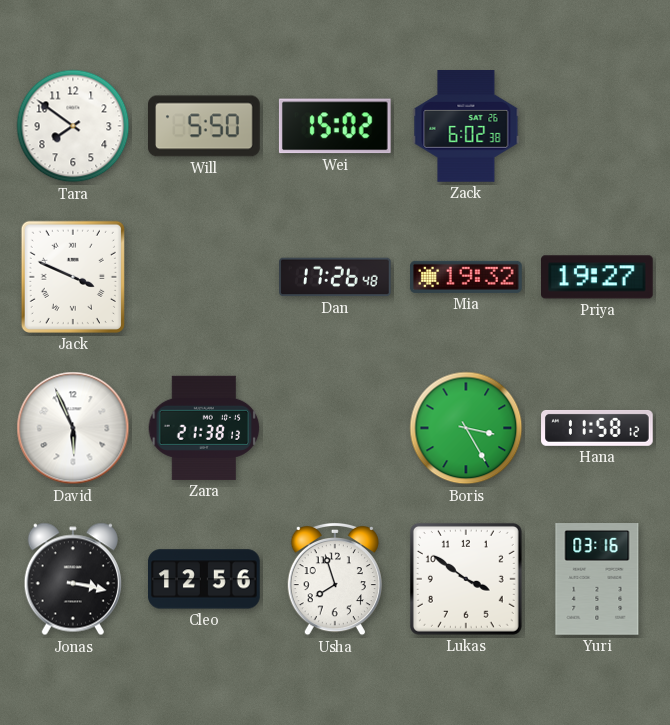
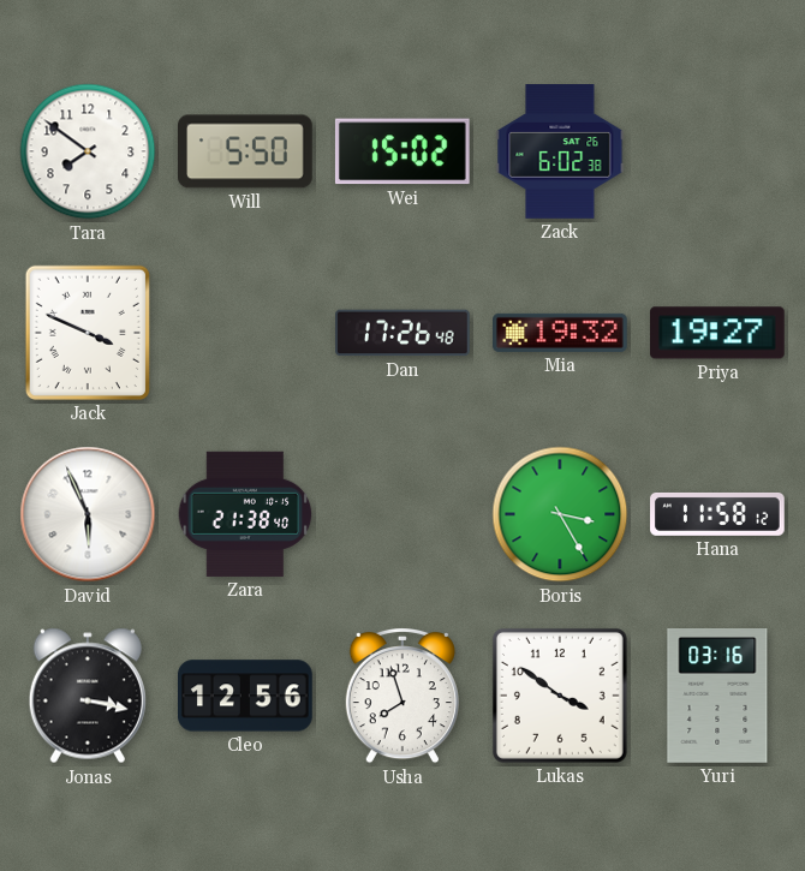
Zara: 21:38:13 -> 21:38:40 (245, 514)
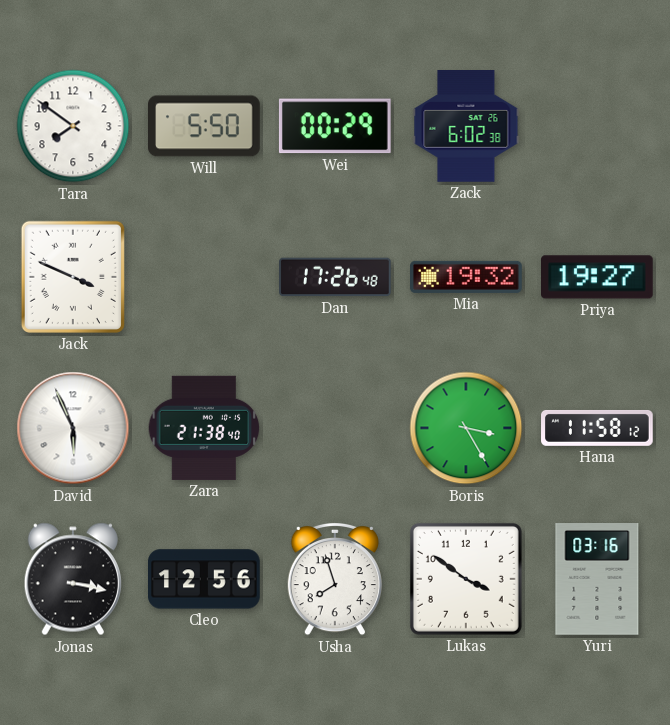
Wei: 15:02 -> 00:29 (335, 126)
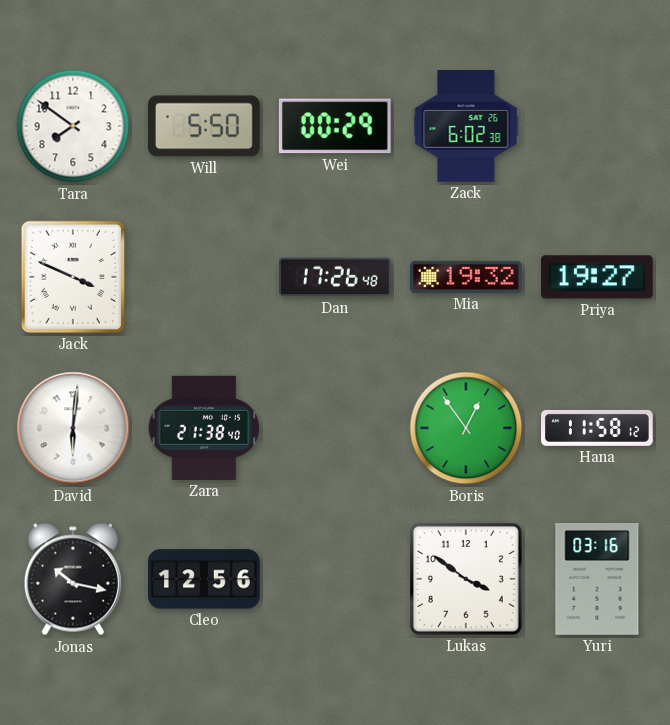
David: 5:56 -> 6:01 (73, 428)
Boris: 3:25 -> 12:54 (466, 428)
Jonas: 3:17 -> 10:17 (73, 579)
Usha: 7:57 -> none (335, 579)
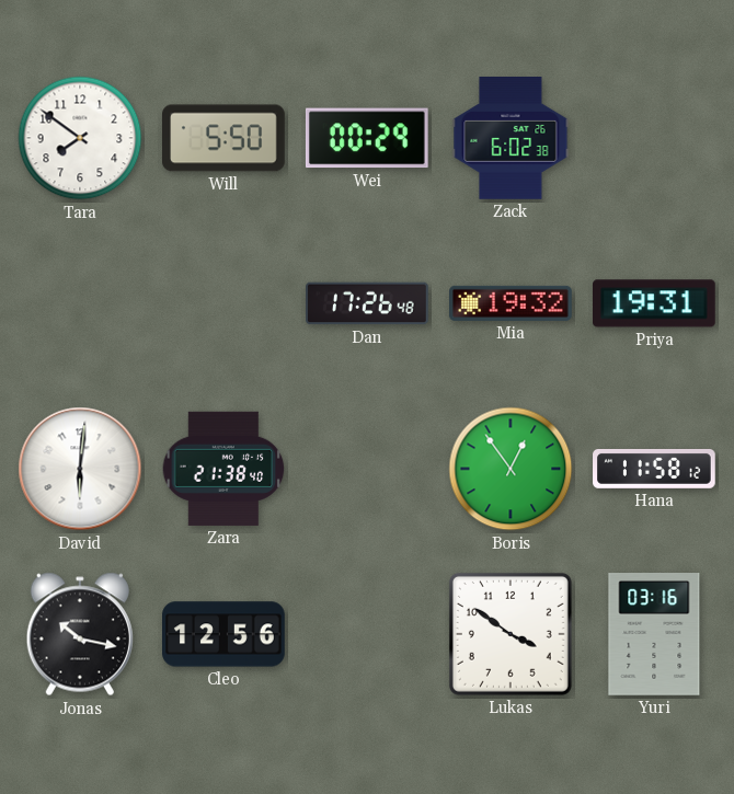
Jack: 3:49 -> none (73, 277)
Priya: 19:27 -> 19:31 (655, 303)
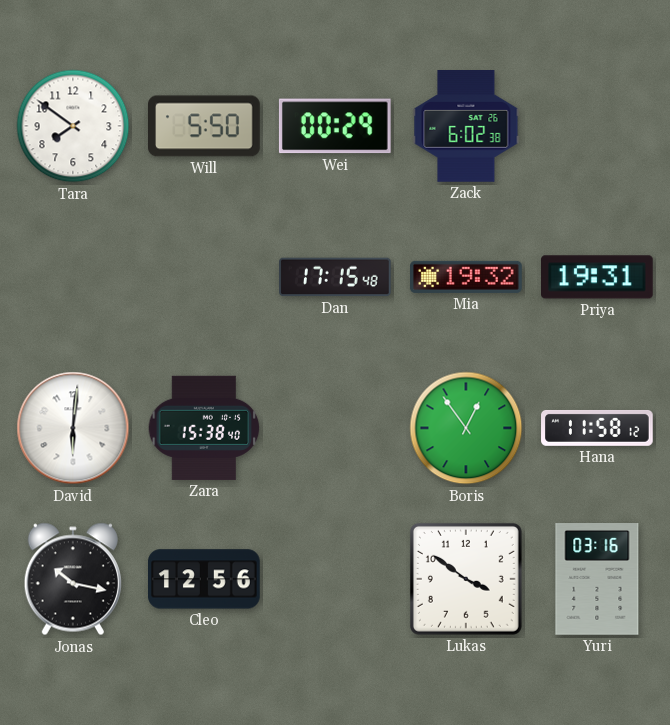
Dan: 17:26 -> 17:15 (336, 277)
Zara: 21:38 -> 15:38 (204, 428)
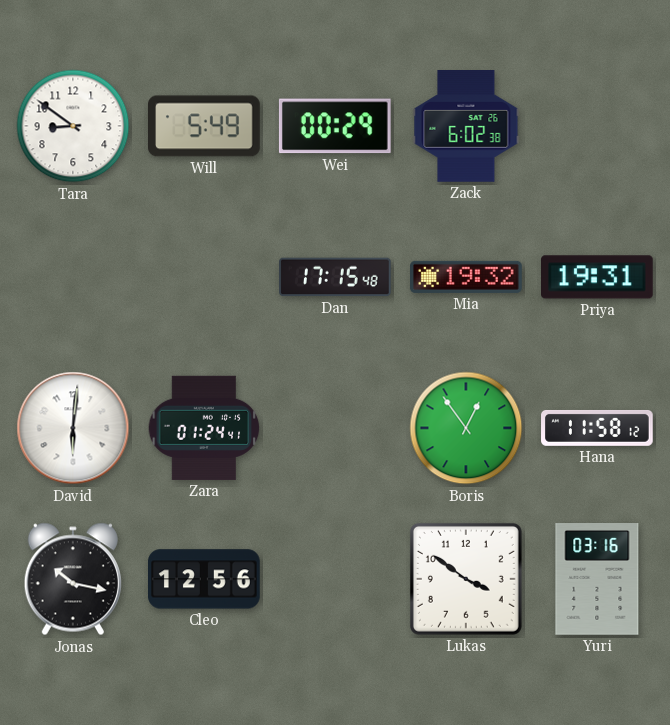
Tara: 7:51 -> 8:51 (73, 126)
Will: 5:50 -> 5:49 (205, 126)
Zara: 15:38 -> 01:24 (204, 428)
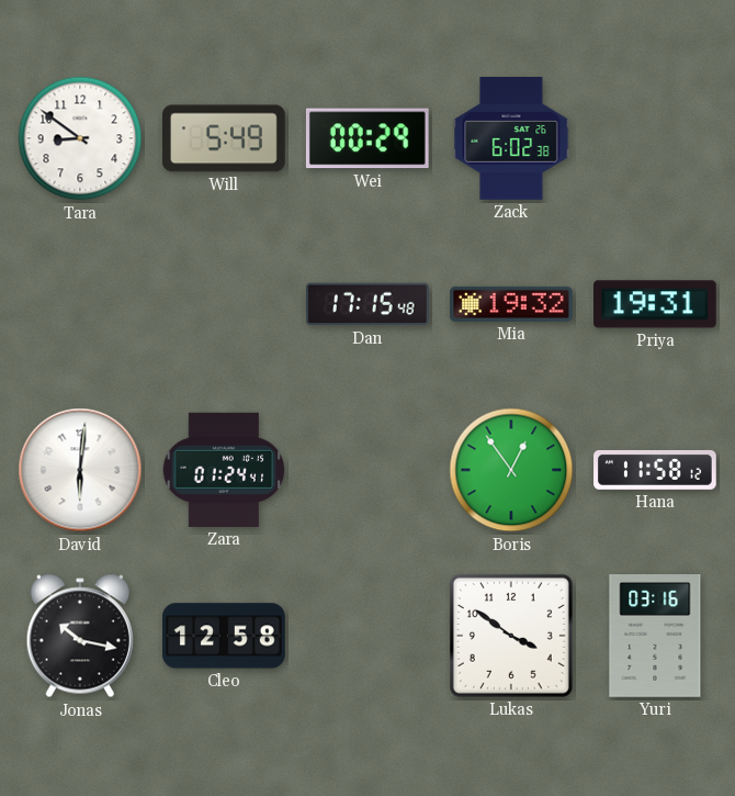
Cleo: 12:56 -> 12:58 (225, 636)
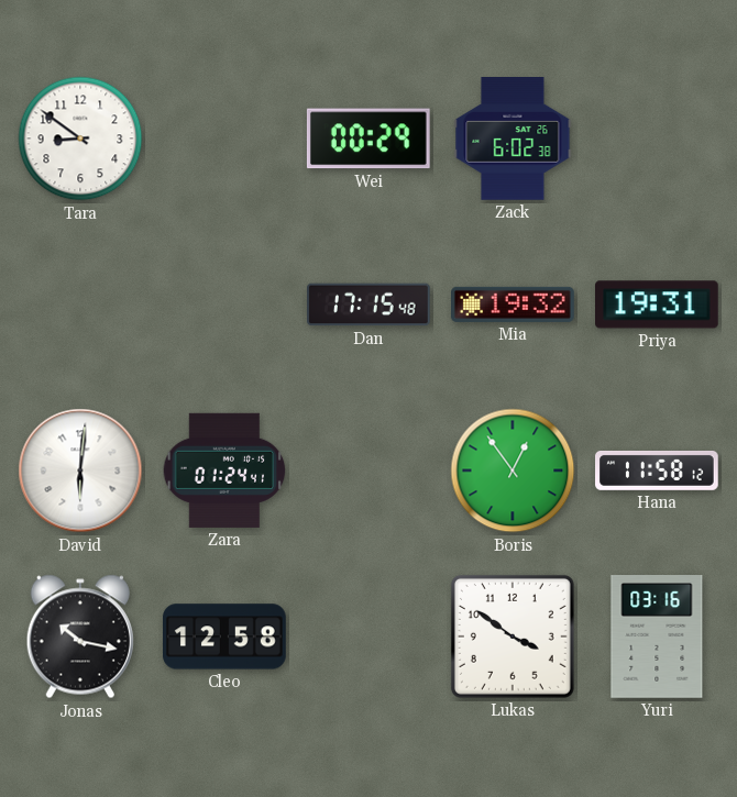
Will: 5:49 -> none (225, 138)
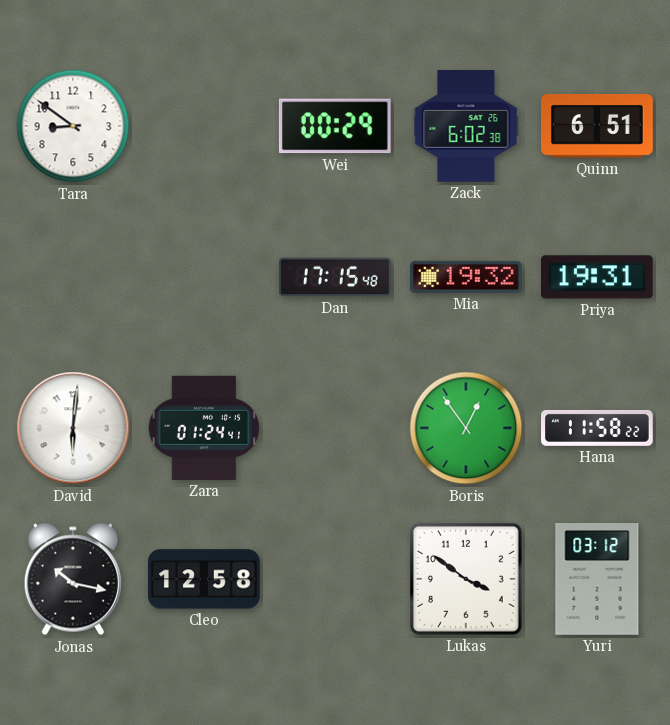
Quinn: none -> 6:51 (598, 127)
Hana: 11:58:12 -> 11:58:22 (597, 428)
Yuri: 03:16 -> 03:12 (597, 580)
